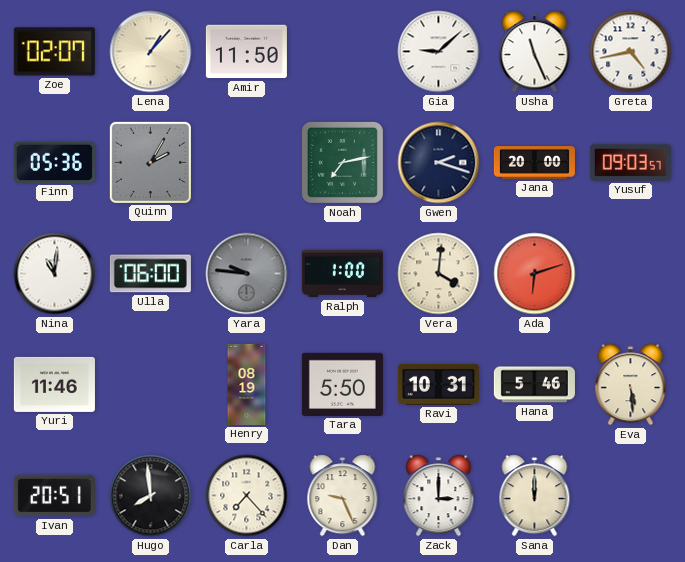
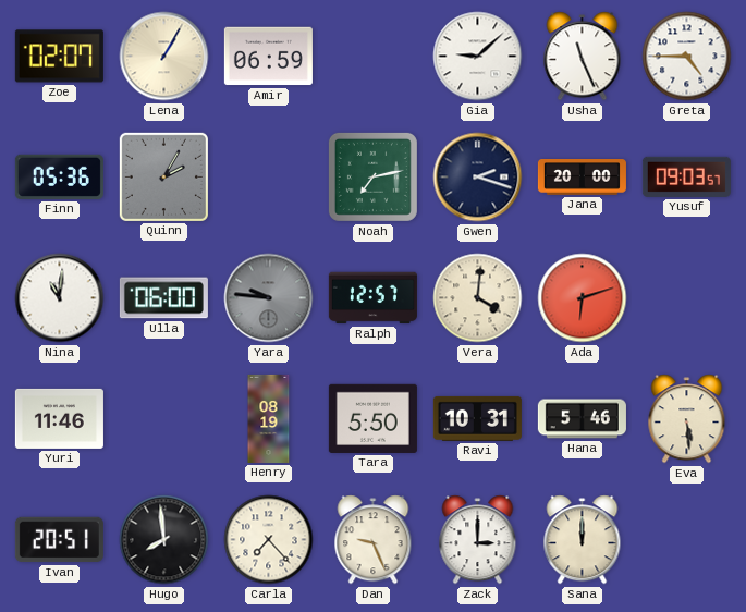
Lena: 1:07 -> 1:05 (164, 57)
Amir: 11:50 -> 06:59 (268, 57)
Greta: 4:43 -> 4:45 (687, 57)
Ralph: 1:00 -> 12:57 (372, 298)
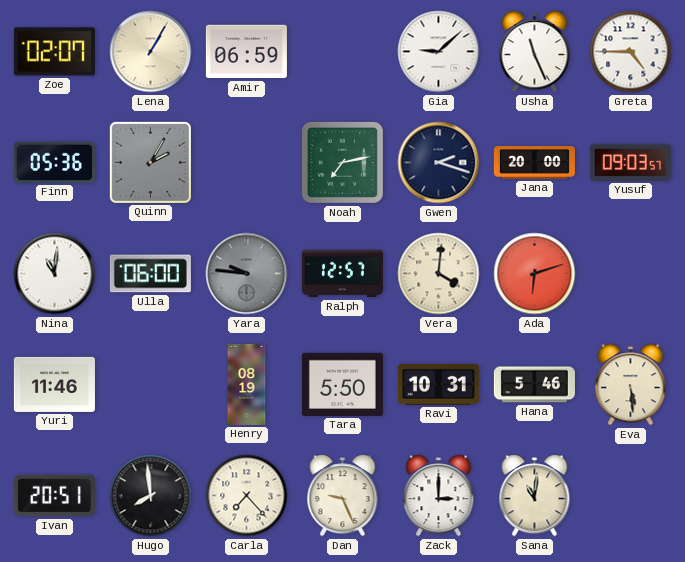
Sana: 12:00 -> 11:01 (535, 496)
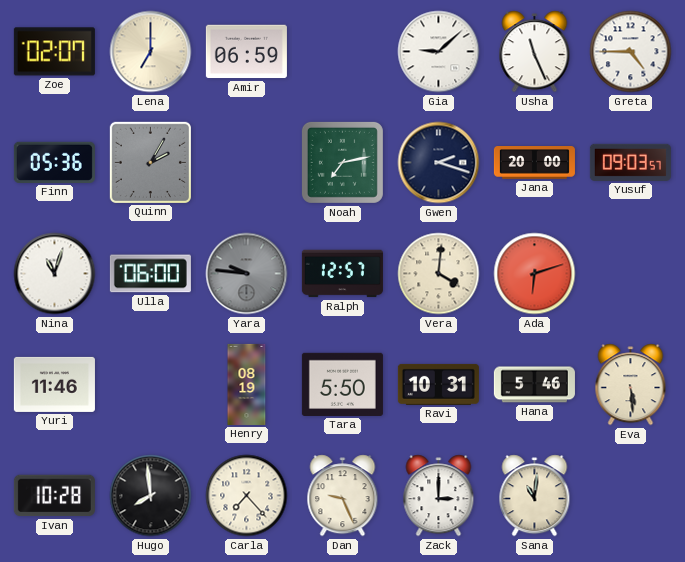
Lena: 1:05 -> 7:00 (151, 52)
Nina: 11:01 -> 11:03 (55, 274)
Ivan: 20:51 -> 10:28 (54, 496)
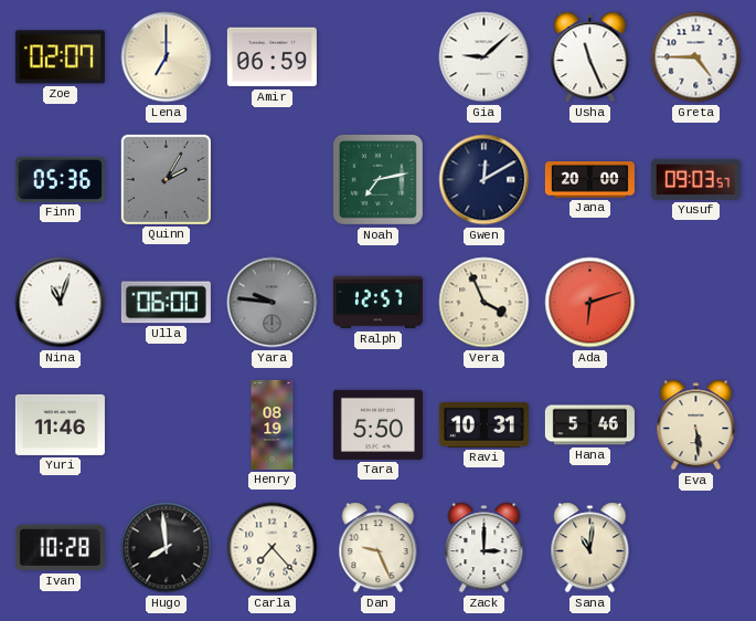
Gwen: 2:18 -> 12:10 (485, 180)
Vera: 4:01 -> 3:56 (485, 303)
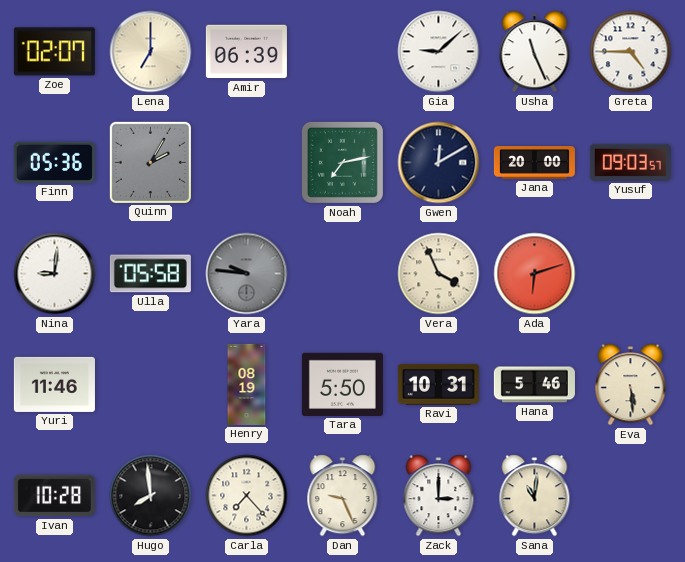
Amir: 06:59 -> 06:39 (246, 52)
Nina: 11:03 -> 9:01 (55, 274)
Ulla: 06:00 -> 05:58 (150, 274)
Ralph: 12:57 -> none (377, 303)
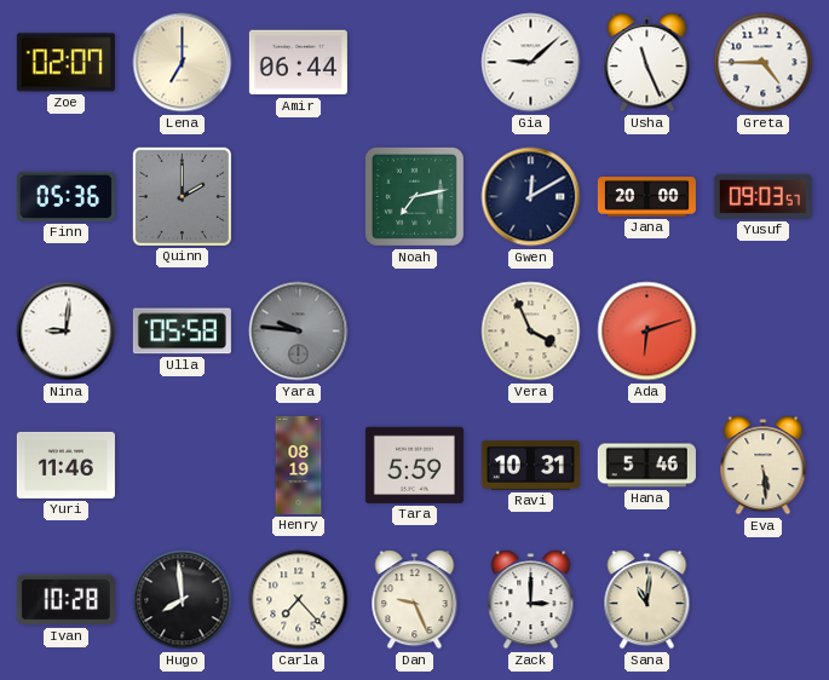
Amir: 06:39 -> 06:44 (298, 63)
Quinn: 2:05 -> 2:00 (182, 196)
Tara: 5:50 -> 5:59 (414, 465)
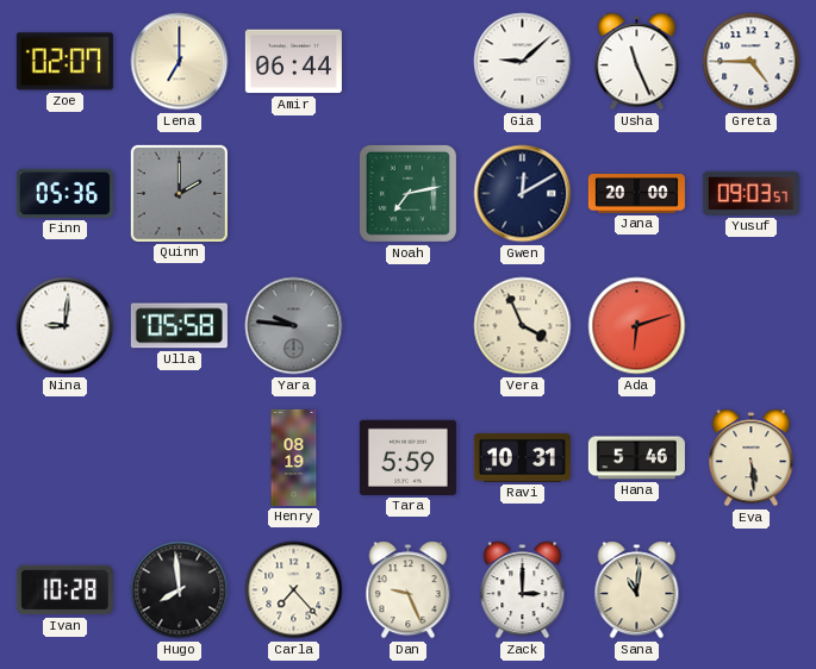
Yuri: 11:46 -> none (65, 465)
